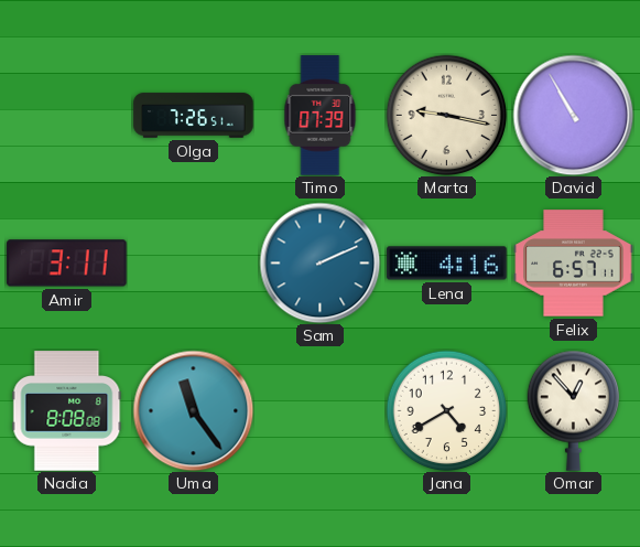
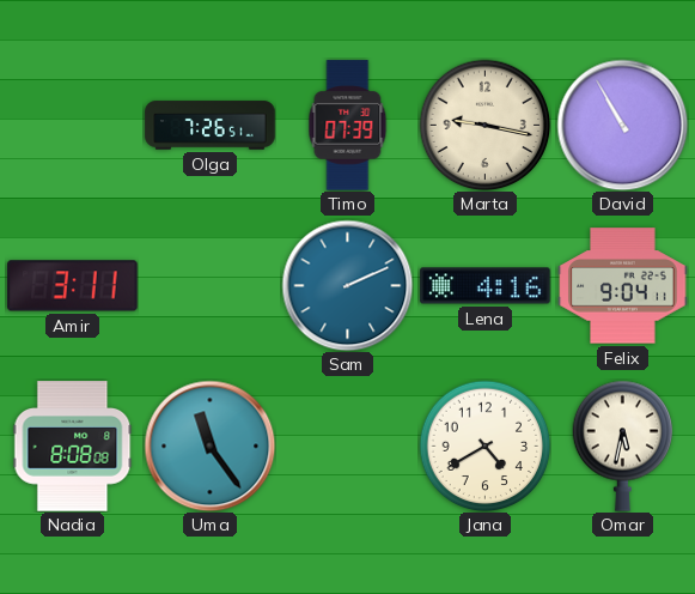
Felix: 6:57 -> 9:04 (623, 286)
Omar: 12:53 -> 5:32 (622, 445)
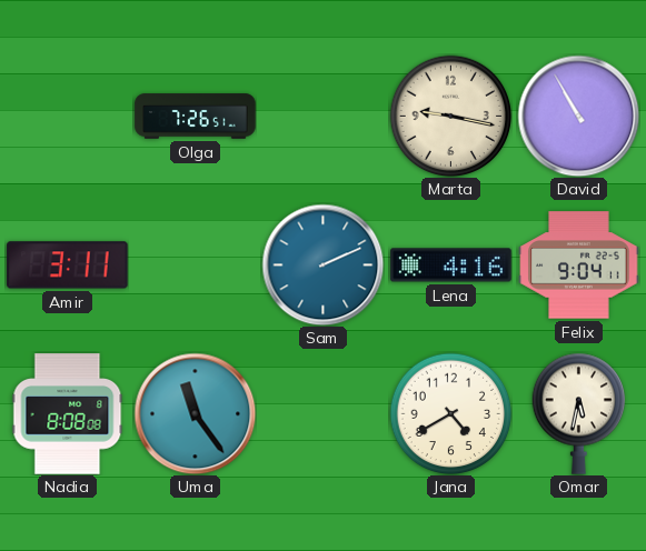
Timo: 07:39 -> none (348, 126)
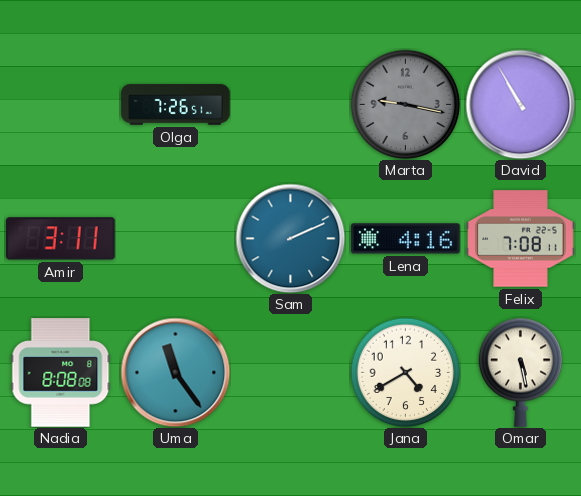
Marta dial: cream -> grey (405, 104)
Felix: 9:04 -> 7:08 (521, 239)
Omar: 5:32 -> 5:28 (520, 372)
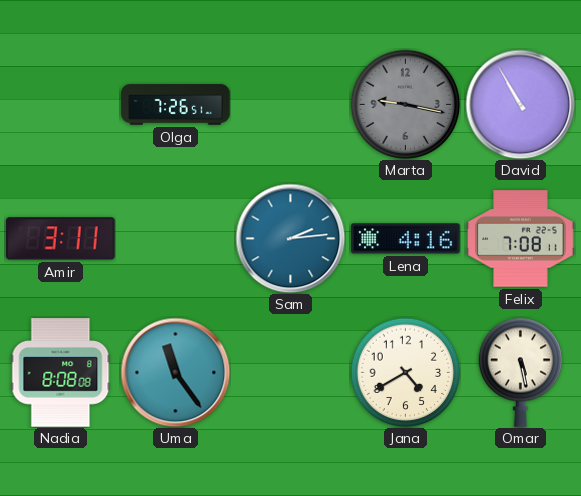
Sam: 2:11 -> 2:14 (290, 238)
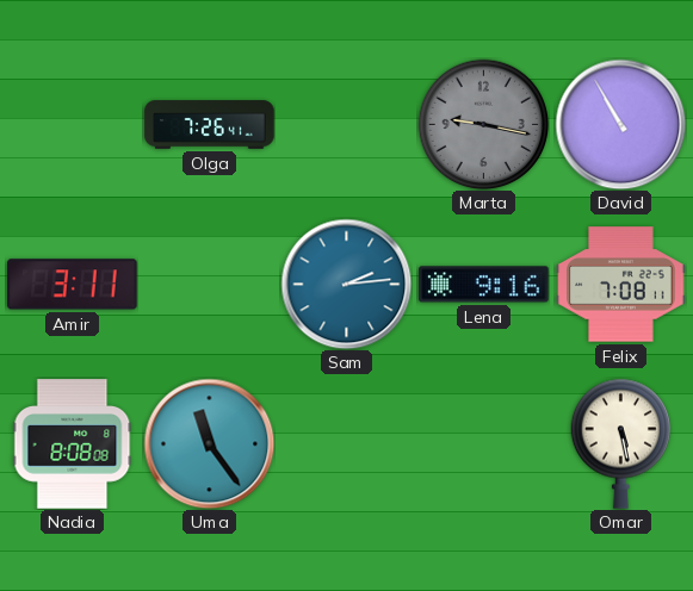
Olga: 7:26:51 -> 7:26:41 (210, 125)
Lena: 4:16 -> 9:16 (484, 285)
Jana: 4:40 -> none (405, 372)
